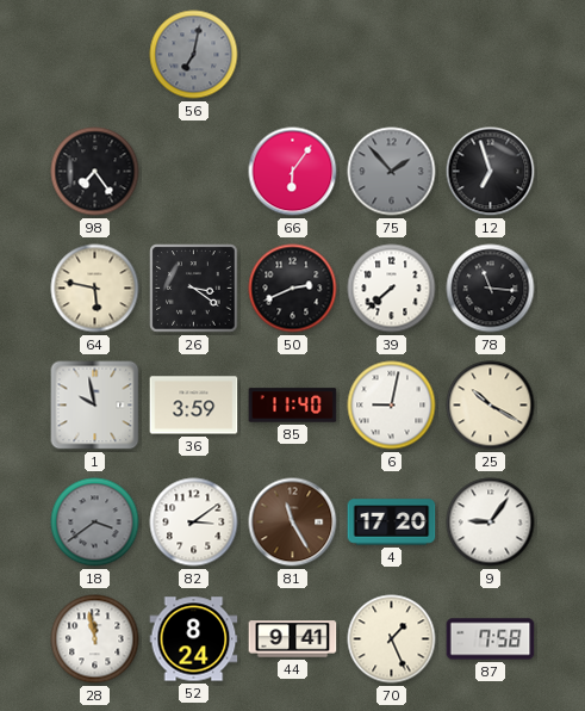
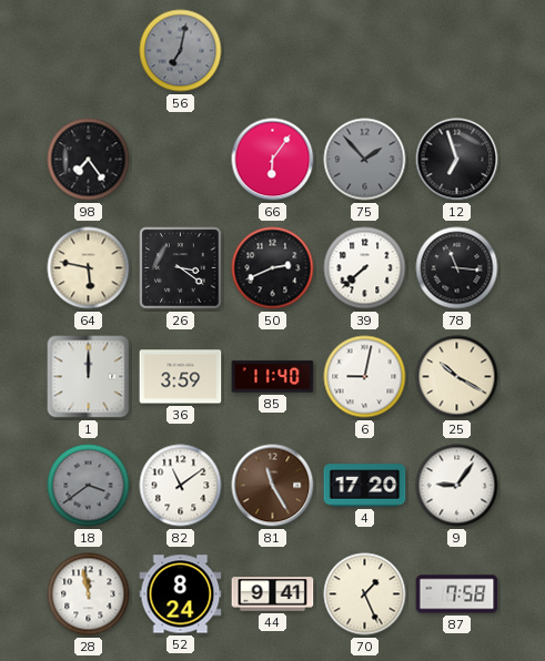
1: 9:58 -> 12:00 (89, 377)
82: 3:09 -> 11:09 (181, 486)
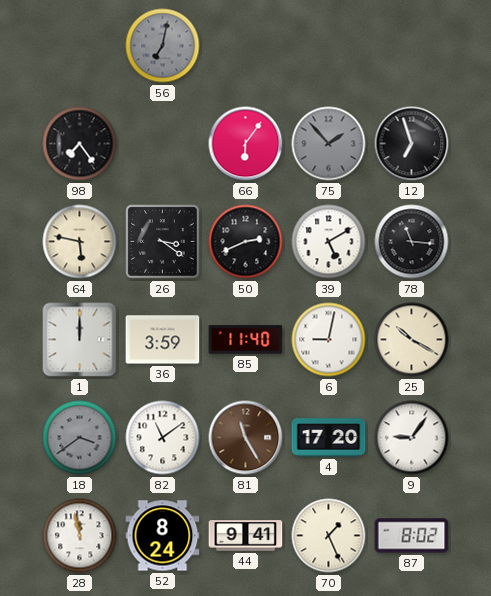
39: 7:38 -> 5:10 (329, 242)
87: 7:58 -> 8:02 (412, 536)
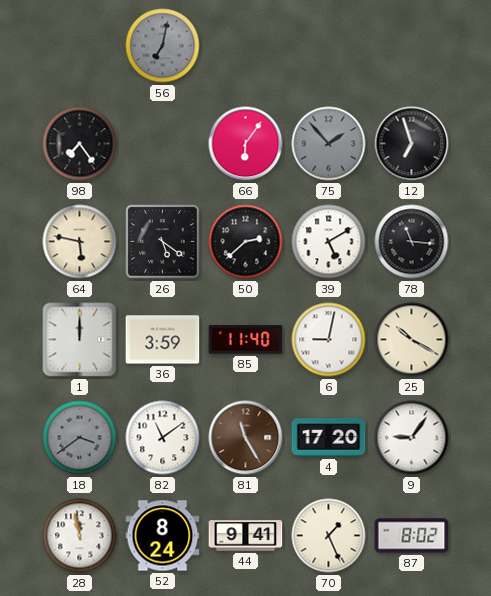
26: 3:21 -> 5:21 (163, 242)
50: 2:41 -> 2:38 (246, 242)
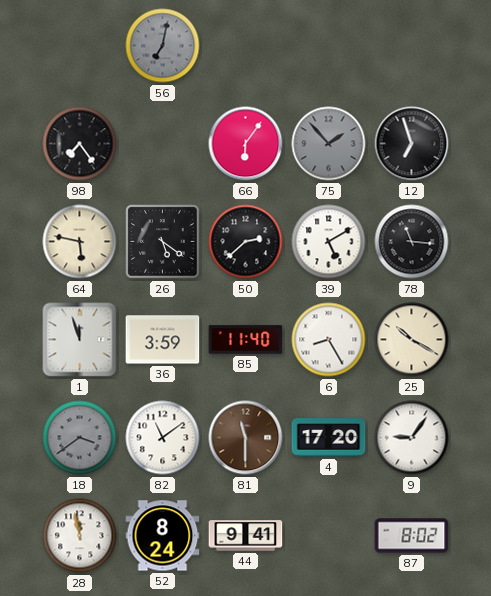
1: 12:00 -> 11:57 (80, 340)
6: 9:02 -> 8:25 (329, 340)
81: 11:25 -> 11:30 (246, 438)
70: 1:26 -> none (329, 536)
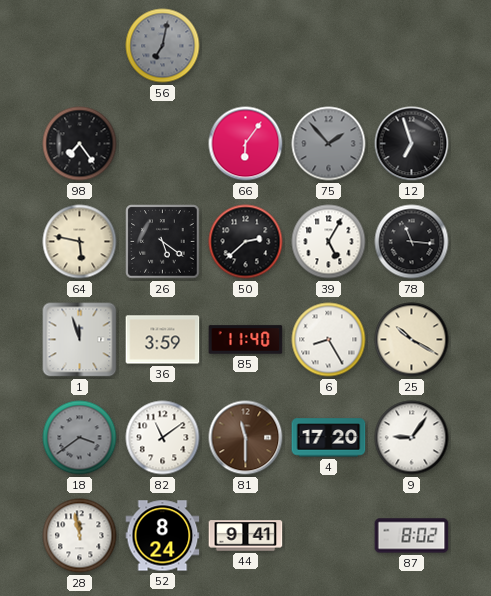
39: 5:10 -> 5:05 (329, 242)
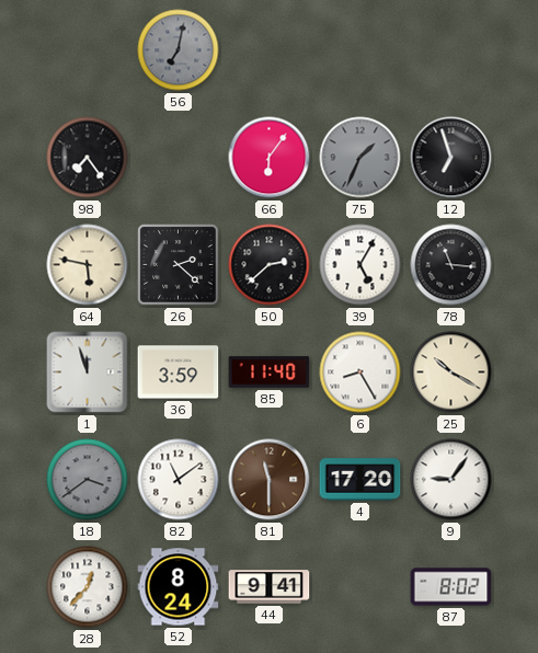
75: 1:53 -> 1:34 (360, 158)
26: 5:21 -> 2:22 (179, 265)
28: 11:58 -> 12:37 (88, 587)
